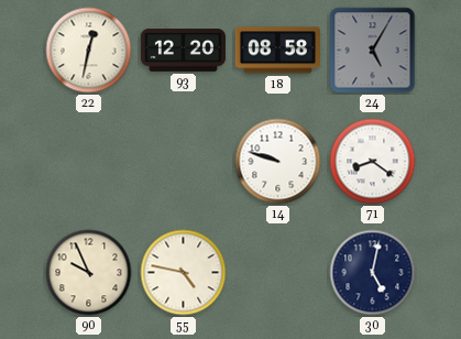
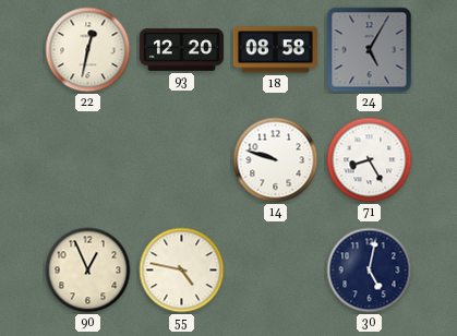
71: 8:21 -> 8:25 (370, 160)
90: 9:56 -> 12:56 (88, 271)
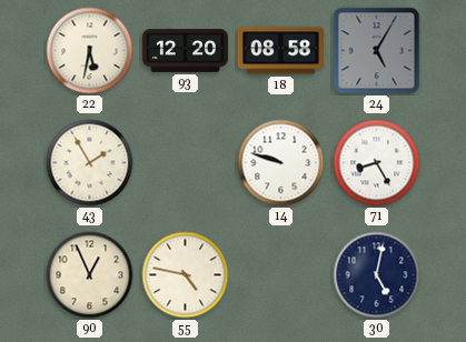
22: 12:32 -> 5:32 (90, 51)
43: none -> 1:55 (90, 163)
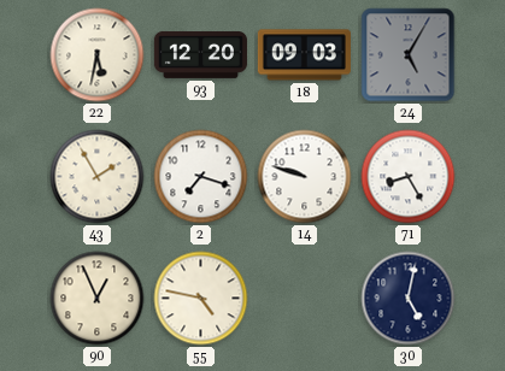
18: 08:58 -> 09:03 (304, 55)
2: none -> 7:18 (201, 177)
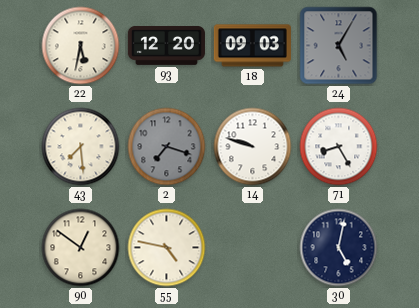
43: 1:55 -> 7:29 (81, 147)
2 dial: white -> grey (167, 147)
90: 12:56 -> 12:51 (81, 248)
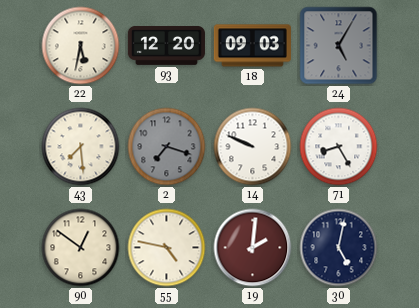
14: 9:48 -> 9:49 (253, 147)
19: none -> 2:01 (253, 248)
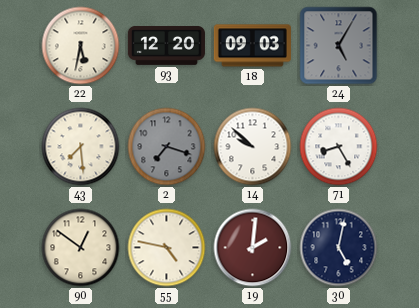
14: 9:49 -> 9:52 (253, 147)
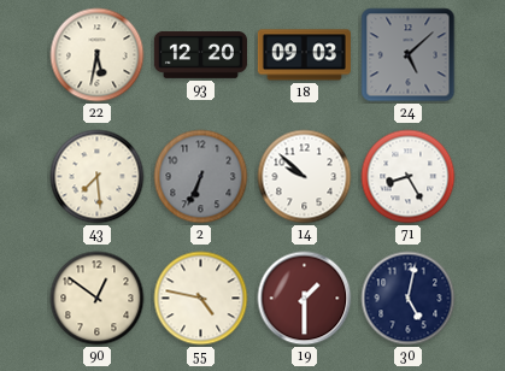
24: 5:05 -> 5:08 (409, 55)
2: 7:18 -> 6:34 (201, 177)
19: 2:01 -> 1:30 (305, 299)
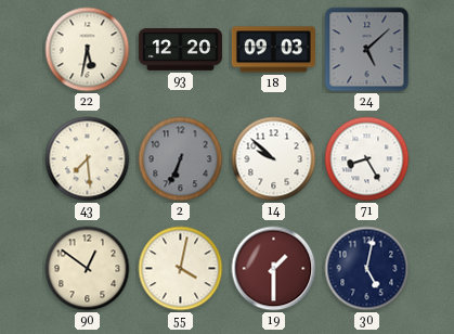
55: 4:47 -> 4:02 (181, 269)
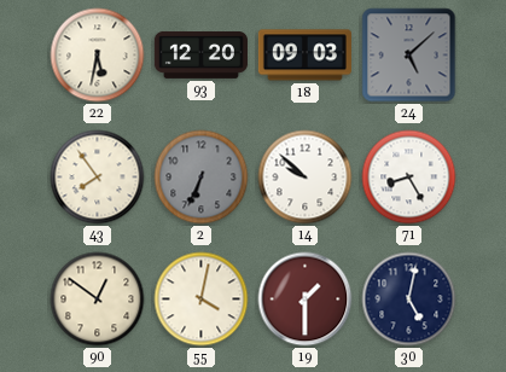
43: 7:29 -> 7:54 (98, 178)
